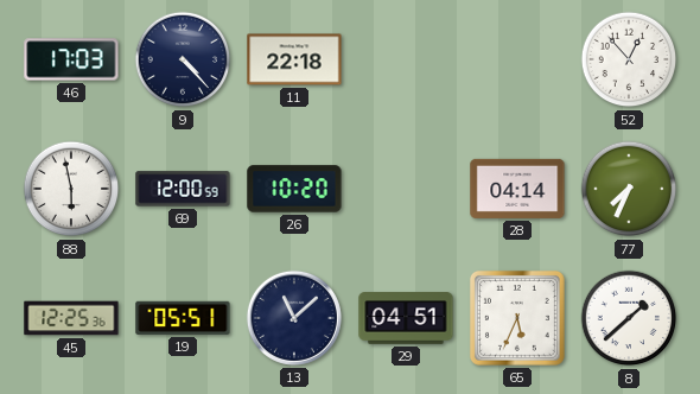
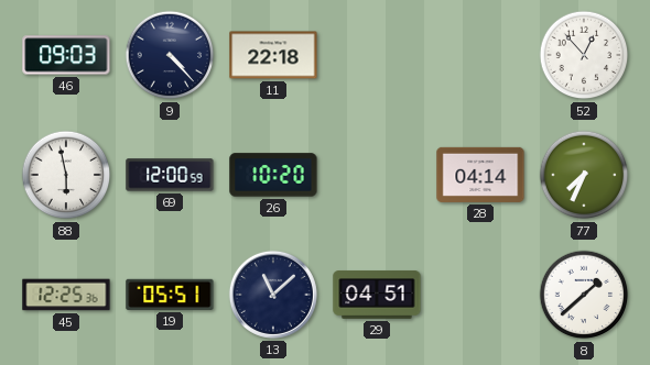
46: 17:03 -> 09:03 (66, 55)
65: 5:34 -> none (517, 318)
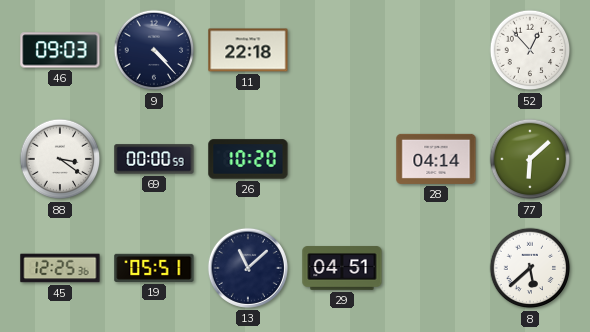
88: 5:58 -> 3:21 (60, 159)
69: 12:00 -> 00:00 (154, 159)
77: 7:34 -> 6:08 (530, 159)
8: 1:38 -> 5:38 (530, 268)
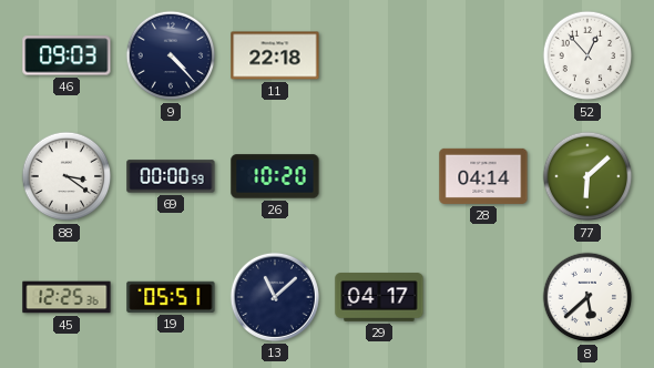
29: 04:51 -> 04:17 (379, 297)
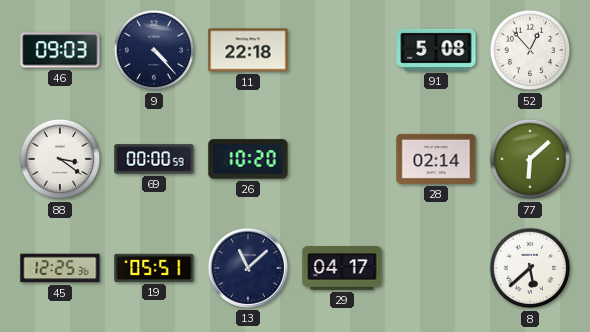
91: none -> 5:08 (436, 50)
28: 04:14 -> 02:14 (436, 159)
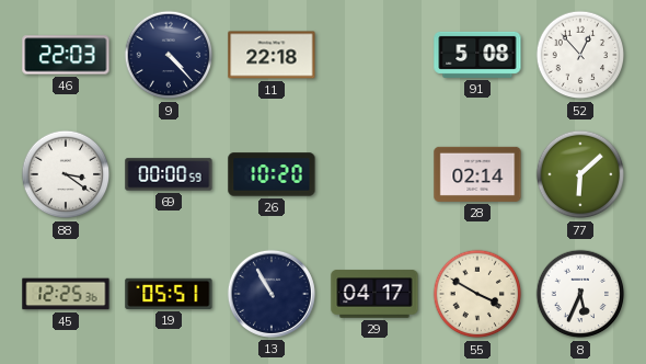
46: 09:03 -> 22:03 (66, 55)
13: 11:08 -> 10:55 (272, 294)
55: none -> 3:50 (477, 294)
8: 5:38 -> 5:34 (580, 294)
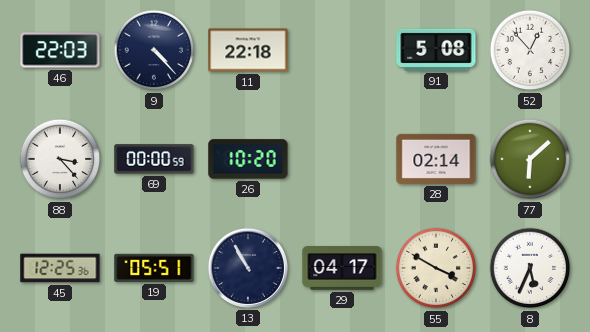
88: 3:21 -> 3:23 (60, 159)
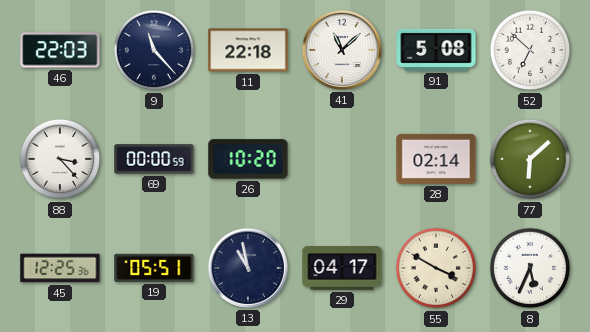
9: 4:23 -> 11:23 (154, 50)
41: none -> 11:08 (342, 50)
52: 12:53 -> 6:52 (530, 50)
13: 10:55 -> 10:58 (248, 268)
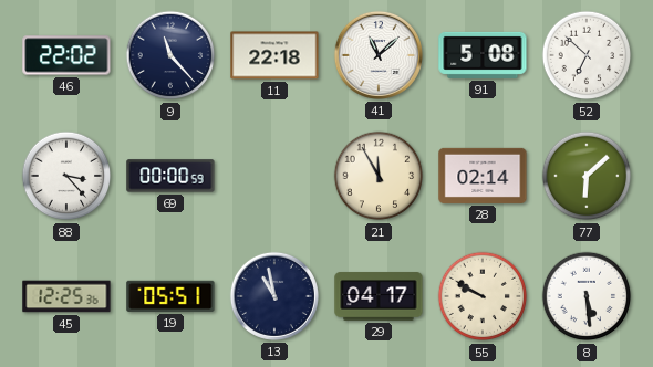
46: 22:03 -> 22:02 (66, 55)
26: 10:20 -> none (248, 159)
21: none -> 11:55 (379, 176)
55: 3:50 -> 9:50 (483, 296)
8: 5:34 -> 5:29 (587, 296)
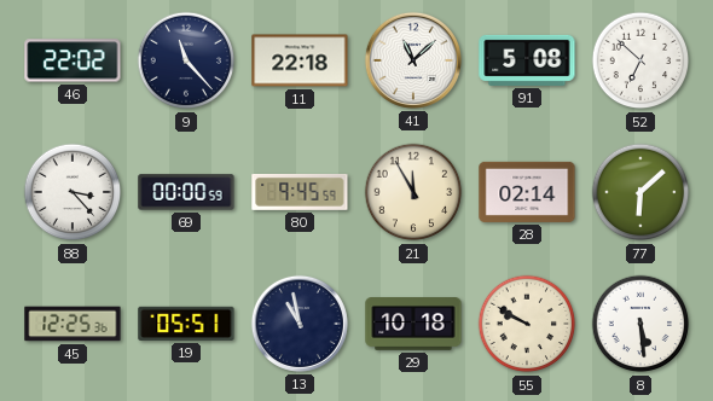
80: none -> 9:45 (300, 192)
29: 04:17 -> 10:18 (413, 324)
